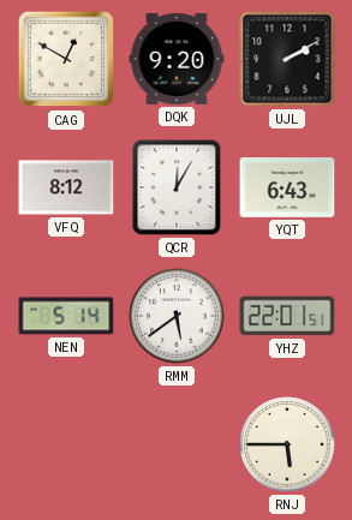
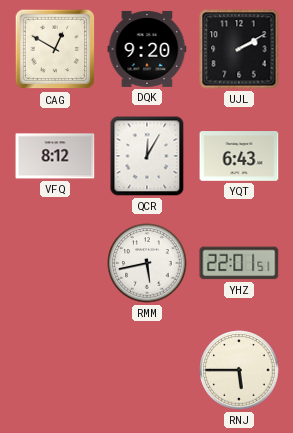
NEN: 5:14 -> none (66, 316)
RMM: 5:39 -> 5:43 (147, 263)
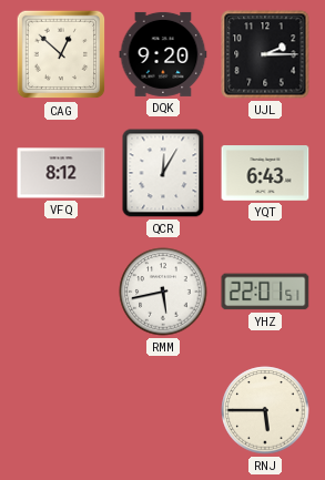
CAG: 12:50 -> 12:52 (61, 54)
UJL: 2:10 -> 2:15 (265, 54)
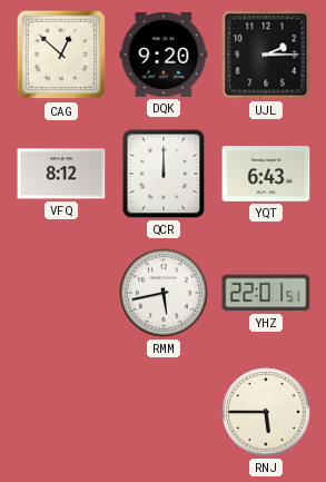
QCR: 12:05 -> 12:00 (164, 174)
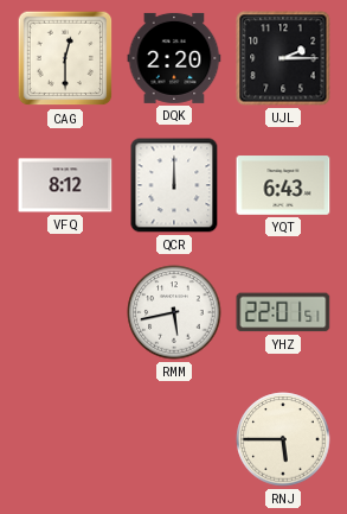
CAG: 12:52 -> 12:30 (65, 58)
DQK: 9:20 -> 2:20 (174, 58)
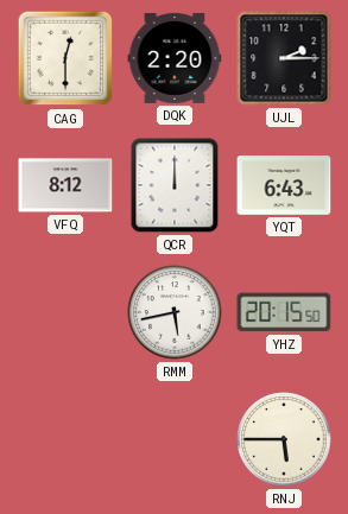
YHZ: 22:01 -> 20:15 (284, 312)
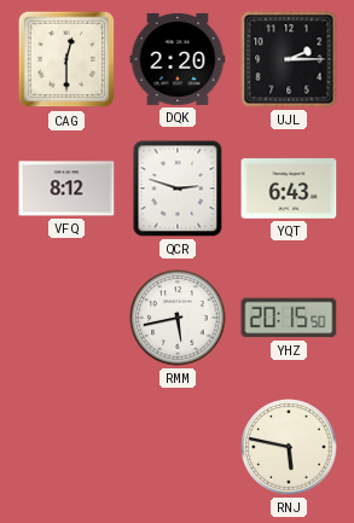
QCR: 12:00 -> 2:48 (178, 188)
RNJ: 5:45 -> 5:47 (289, 447)
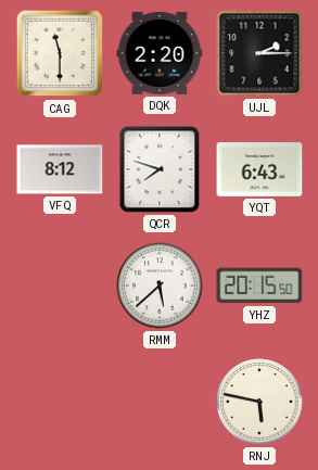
CAG: 12:30 -> 11:30 (60, 53)
QCR: 2:48 -> 7:48 (160, 169)
RMM: 5:43 -> 5:38 (160, 285)
